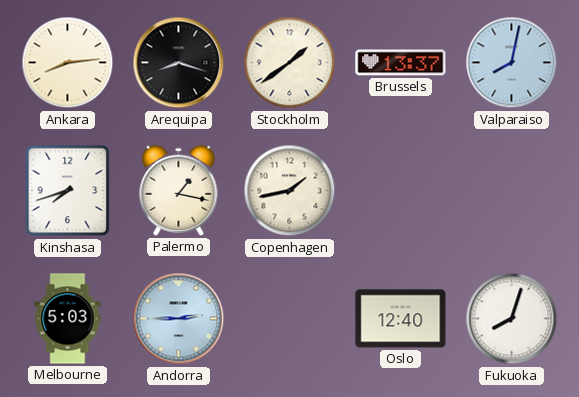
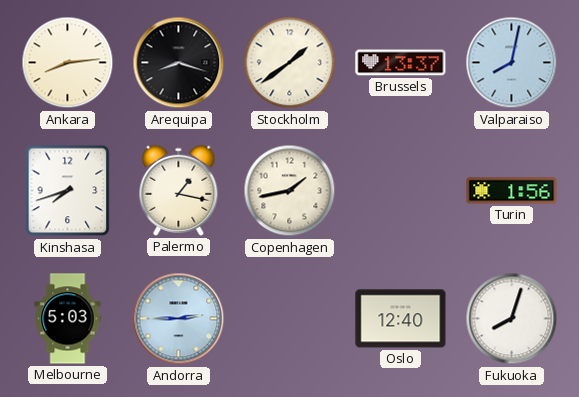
Turin: none -> 1:56 (512, 191)
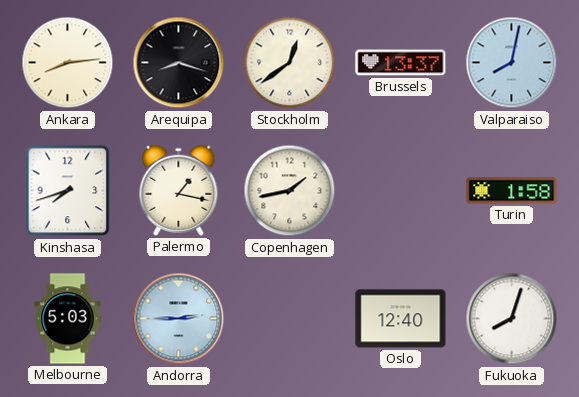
Stockholm: 1:39 -> 12:39 (290, 63)
Turin: 1:56 -> 1:58 (512, 191)
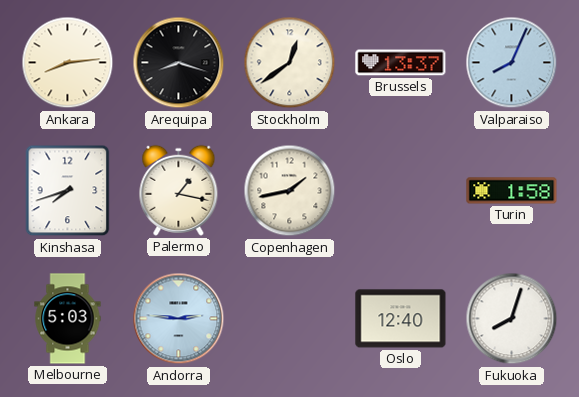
Valparaiso: 8:02 -> 8:04 (512, 63)
Andorra: 2:45 -> 2:46 (179, 319)
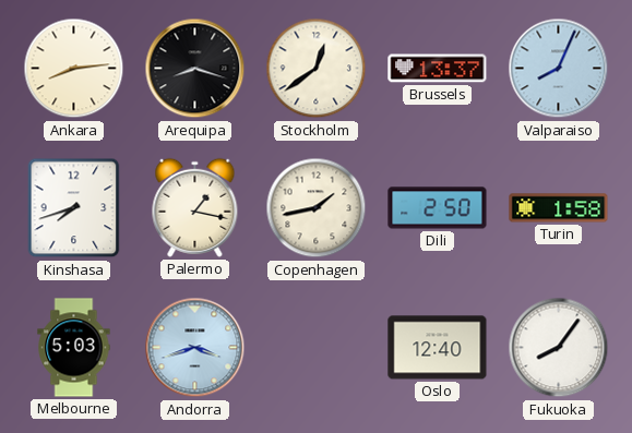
Dili: none -> 2:50 (438, 208)
Andorra: 2:46 -> 3:42 (195, 348)
Fukuoka: 8:03 -> 8:06 (559, 348)
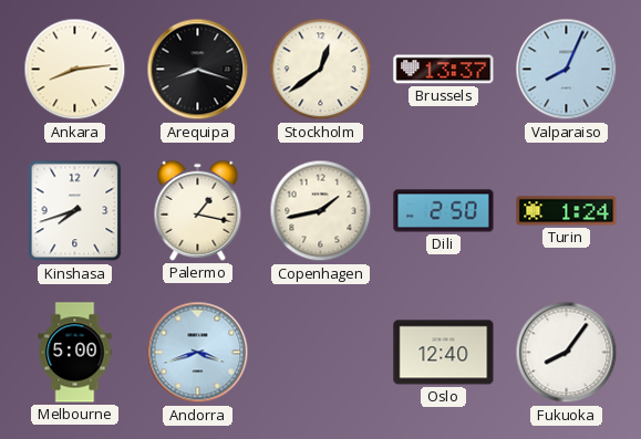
Turin: 1:58 -> 1:24 (567, 211)
Melbourne: 5:03 -> 5:00 (75, 353)
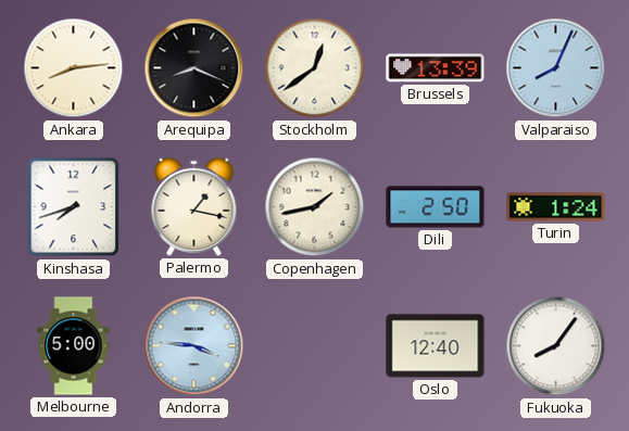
Arequipa: 8:18 -> 8:19 (194, 68)
Brussels: 13:37 -> 13:39 (436, 68)
Andorra: 3:42 -> 3:46 (194, 346)
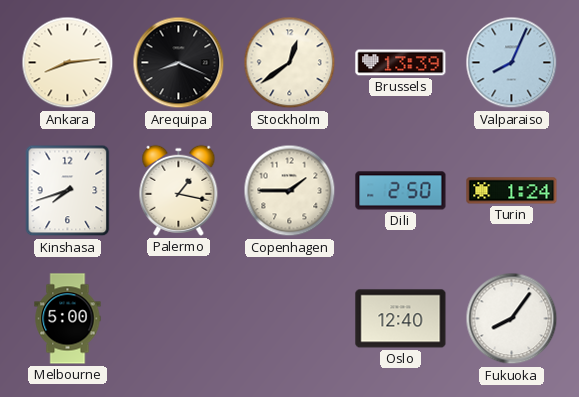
Copenhagen: 1:43 -> 1:45 (290, 191)
Andorra: 3:46 -> none (194, 346)
